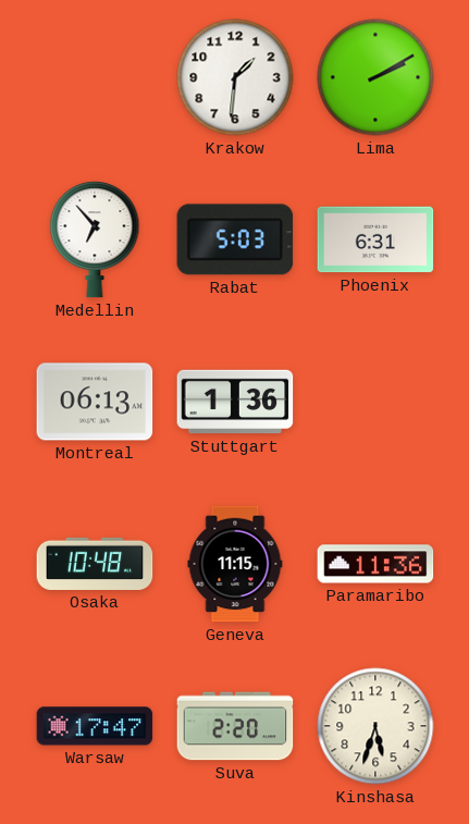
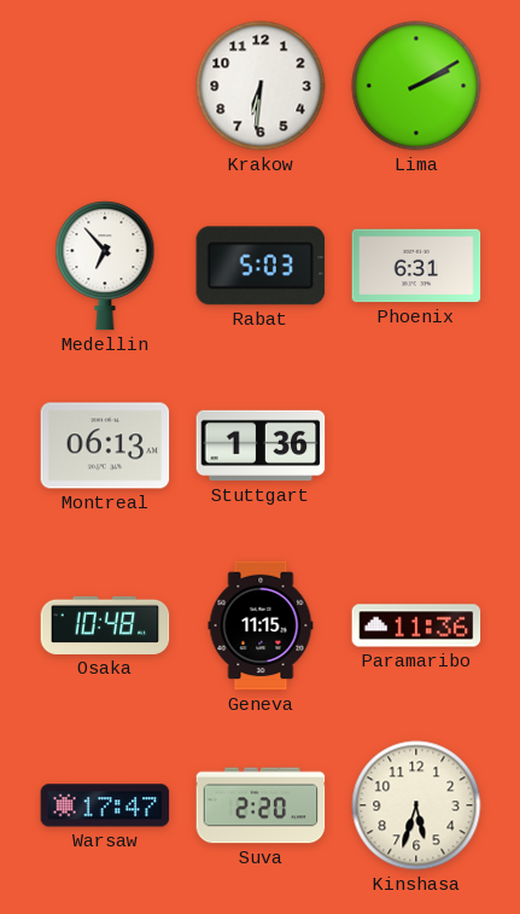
Krakow: 1:31 -> 6:31 (261, 86)
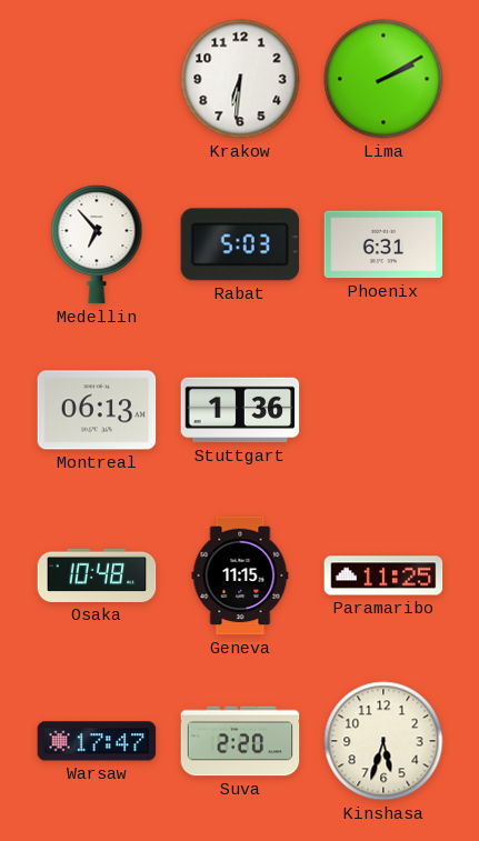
Paramaribo: 11:36 -> 11:25 (383, 575)
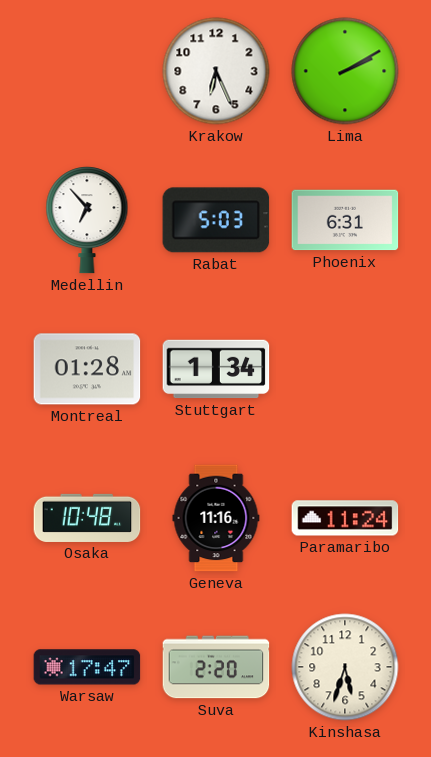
Krakow: 6:31 -> 6:26 (216, 71)
Montreal: 06:13 -> 01:28 (87, 369)
Stuttgart: 1:36 -> 1:34 (216, 369)
Geneva: 11:15 -> 11:16 (216, 518)
Paramaribo: 11:25 -> 11:24 (345, 518)
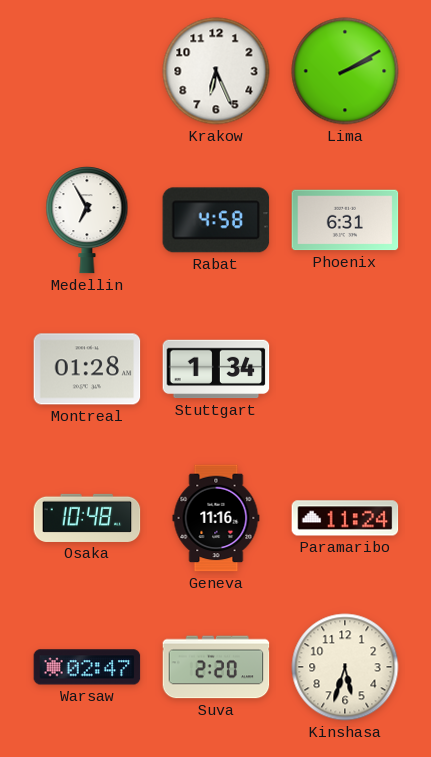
Medellin: 6:53 -> 6:55 (87, 220)
Rabat: 5:03 -> 4:58 (216, 220)
Warsaw: 17:47 -> 02:47 (87, 667)
